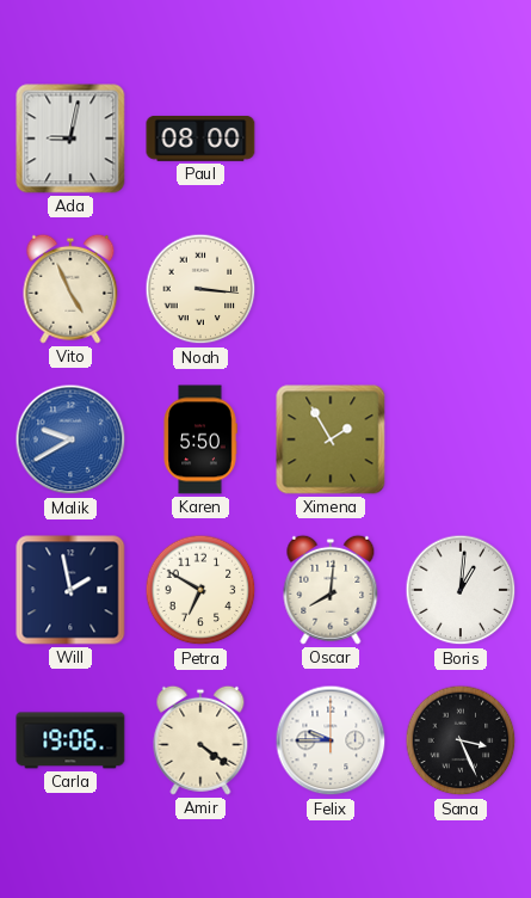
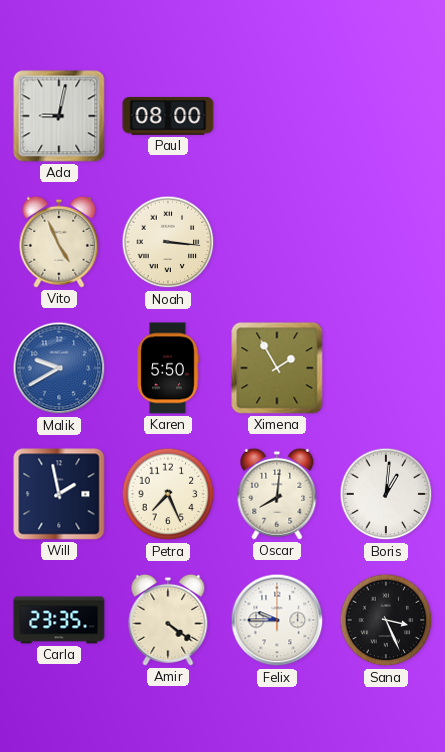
Petra: 6:50 -> 7:26 (168, 494)
Carla: 19:06 -> 23:35 (59, 620)
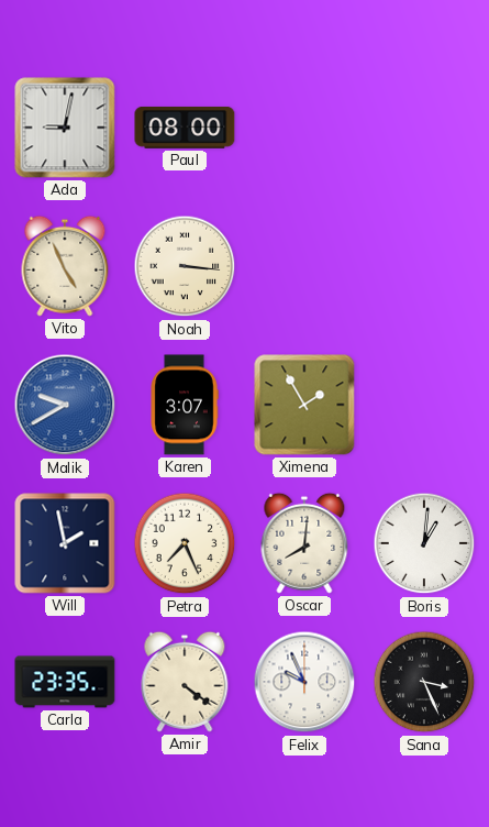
Karen: 5:50 -> 3:07 (185, 405)
Felix: 9:45 -> 9:56 (304, 682)
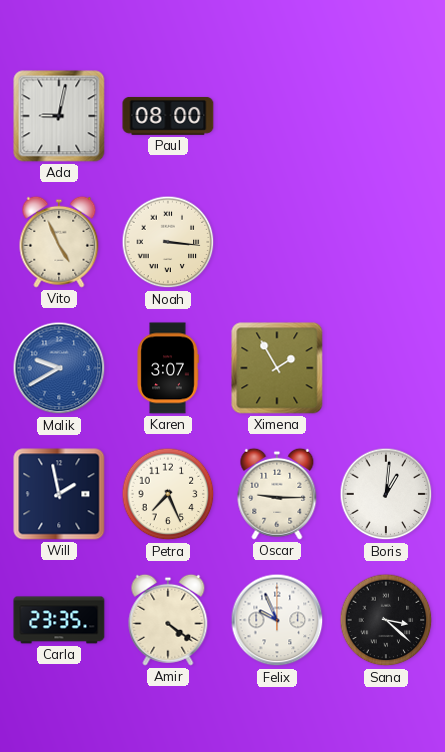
Oscar: 8:01 -> 9:15 (277, 494)
Sana: 3:26 -> 3:22 (386, 620)
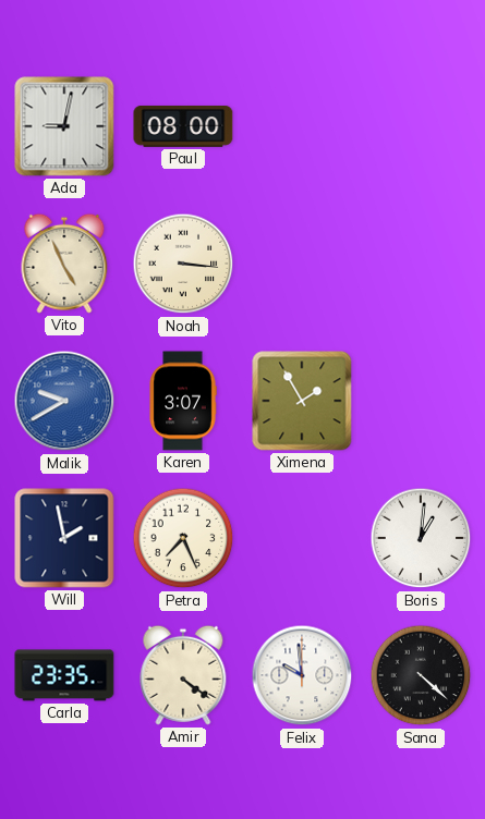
Oscar: 9:15 -> none (277, 494)
Felix: 9:56 -> 9:59 (302, 675)
Sana: 3:22 -> 4:22 (421, 675)
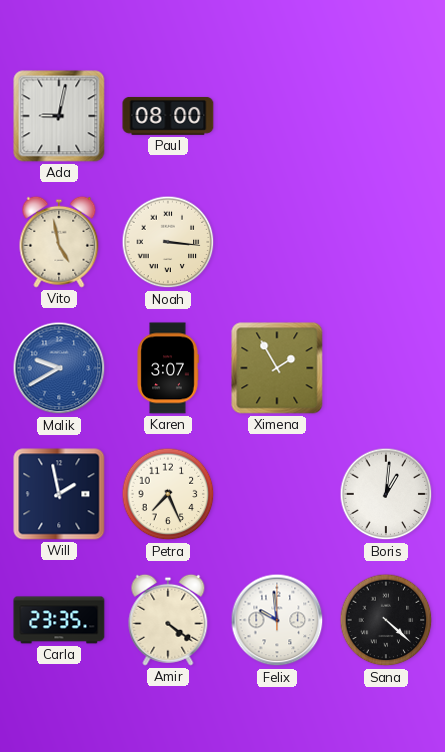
Vito: 4:56 -> 4:58 (59, 242)
